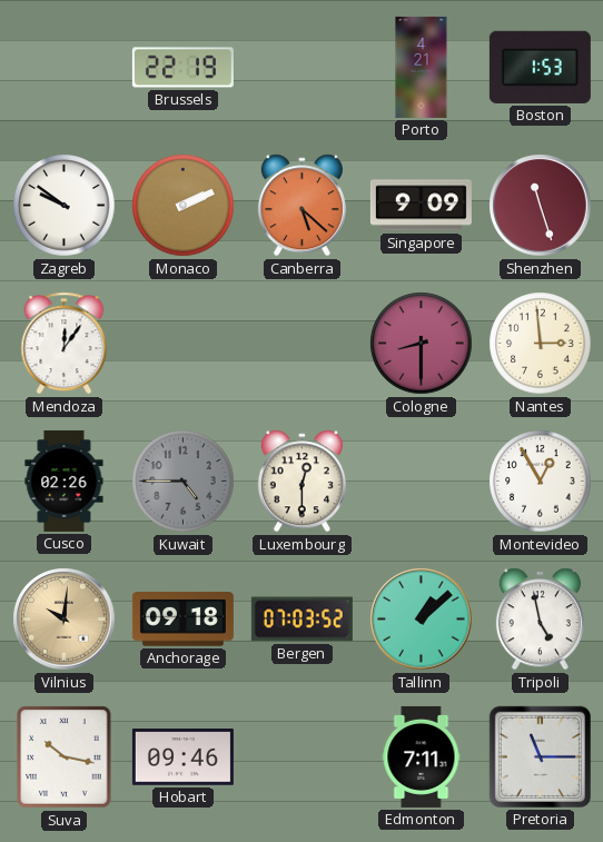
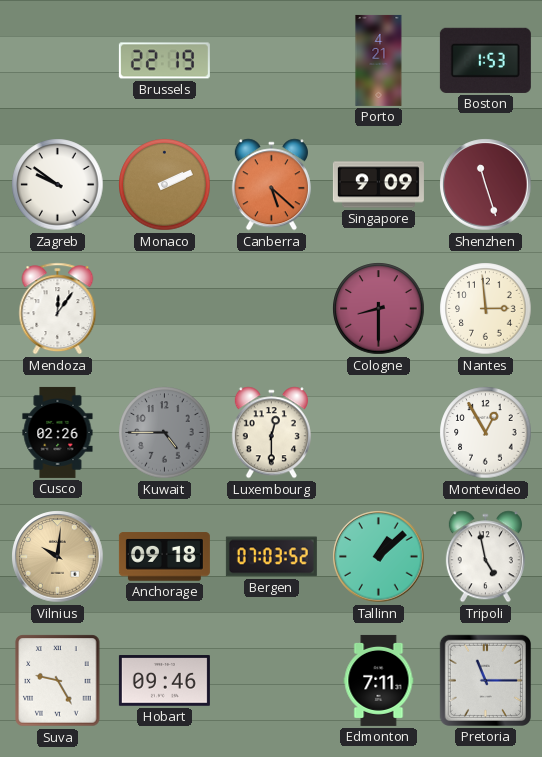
Suva: 10:17 -> 9:25 (58, 681)
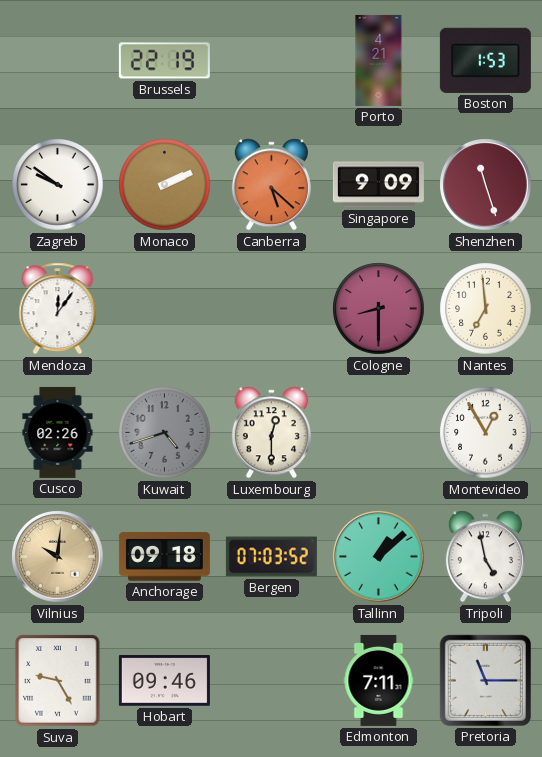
Nantes: 2:59 -> 6:59 (486, 309)
Kuwait: 4:45 -> 4:42 (165, 433)
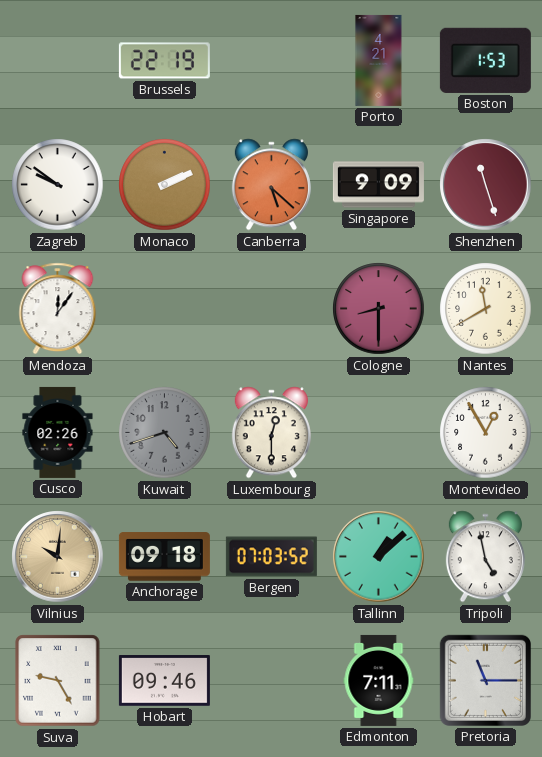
Nantes: 6:59 -> 11:40 (486, 309)
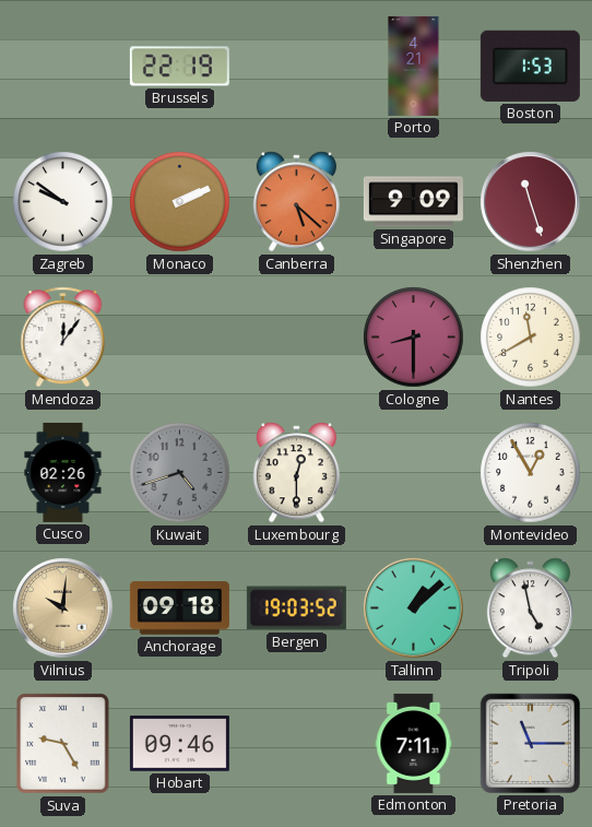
Bergen: 07:03 -> 19:03 (296, 609)
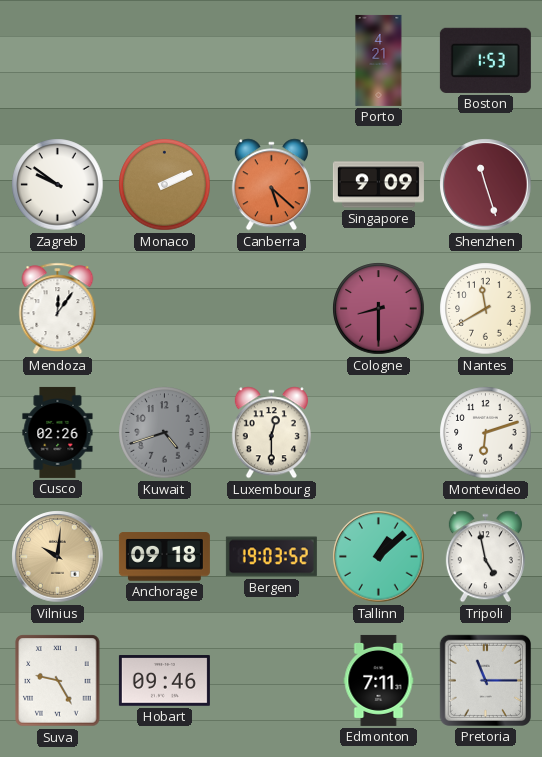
Brussels: 22:19 -> none (179, 67)
Montevideo: 12:55 -> 6:12 (486, 433)
